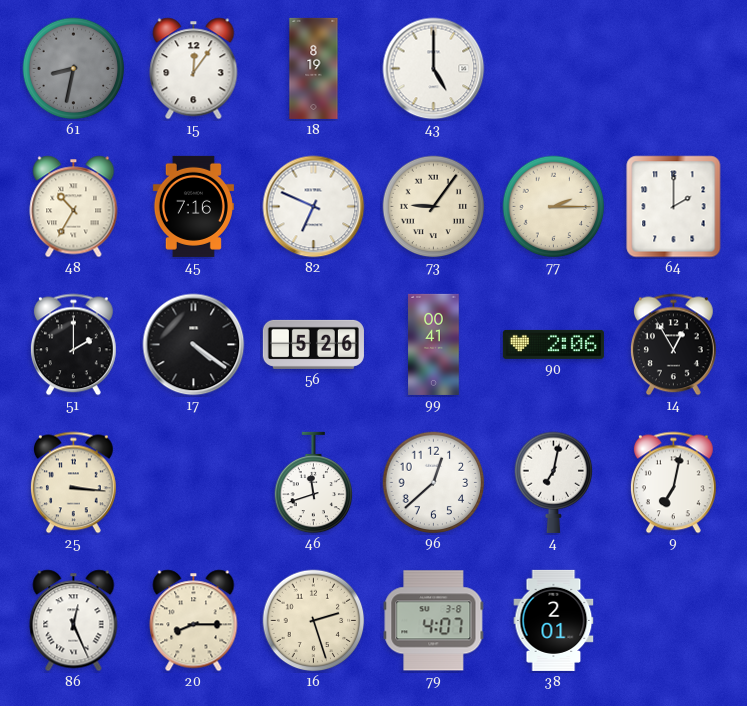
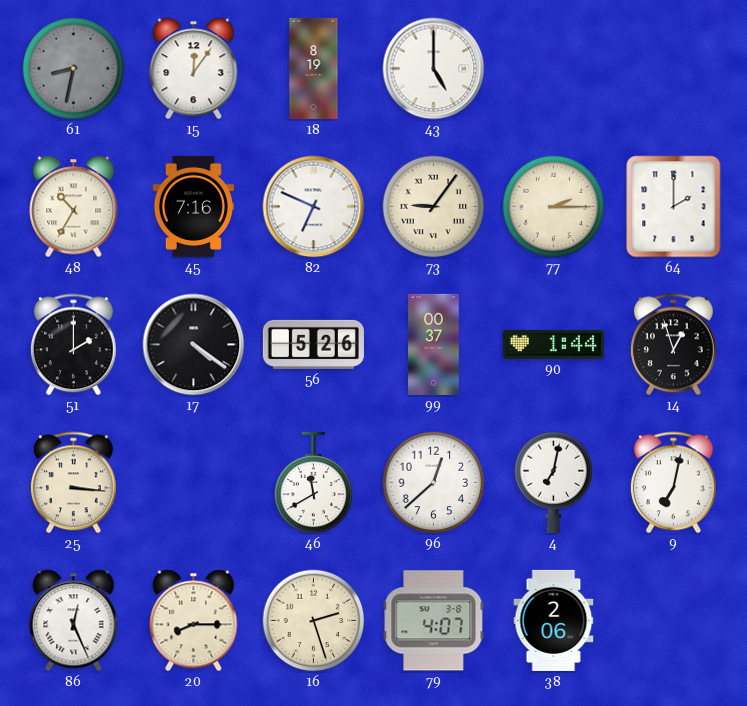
99: 00:41 -> 00:37 (434, 344)
90: 2:06 -> 1:44 (553, 344)
14: 12:55 -> 12:57 (673, 345)
46: 11:42 -> 11:40 (314, 483)
38: 2:01 -> 2:06 (554, 620)
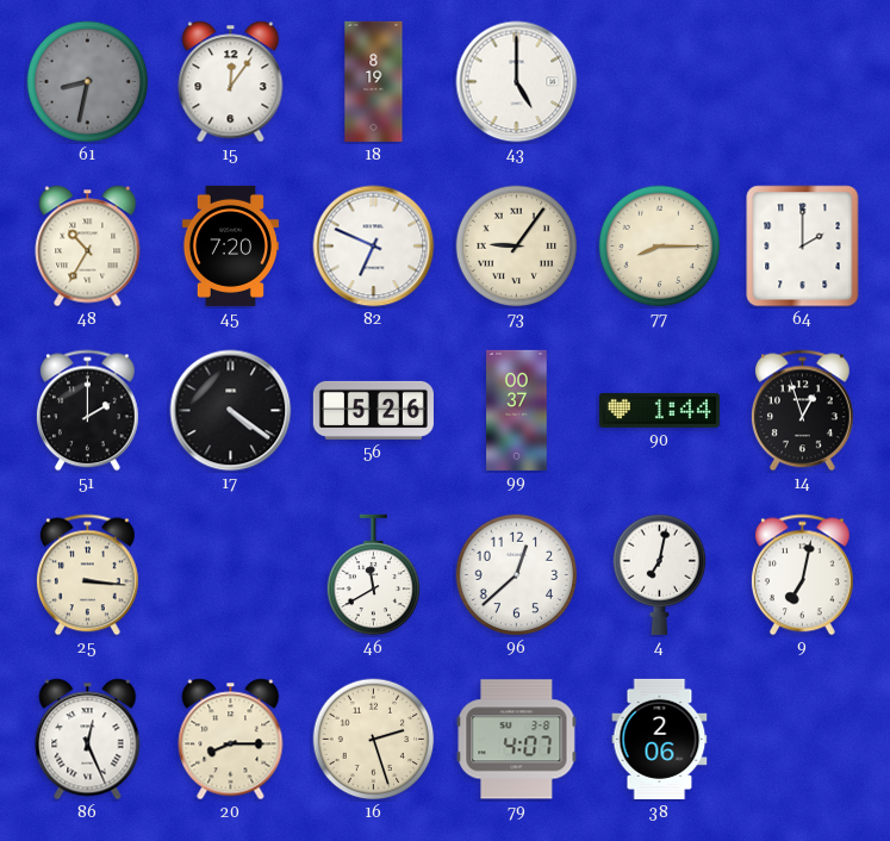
45: 7:16 -> 7:20 (230, 245)
77: 2:15 -> 8:15 (660, 247)
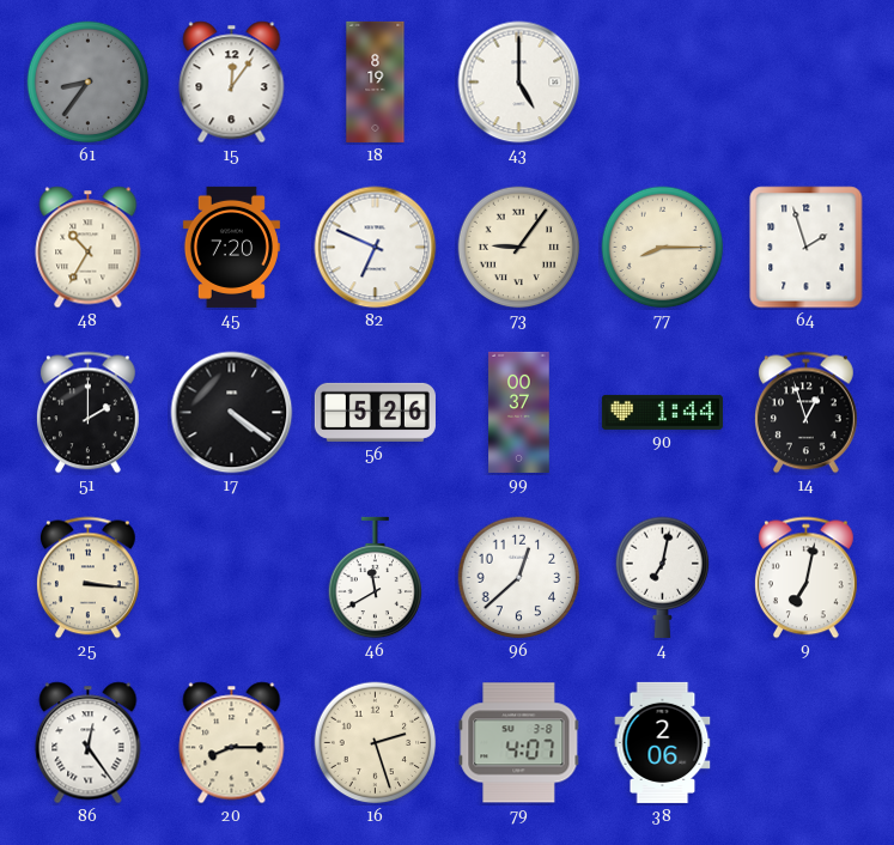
61: 8:32 -> 8:36 (89, 83)
64: 2:00 -> 1:57 (807, 248)
86: 12:26 -> 12:24 (89, 743)
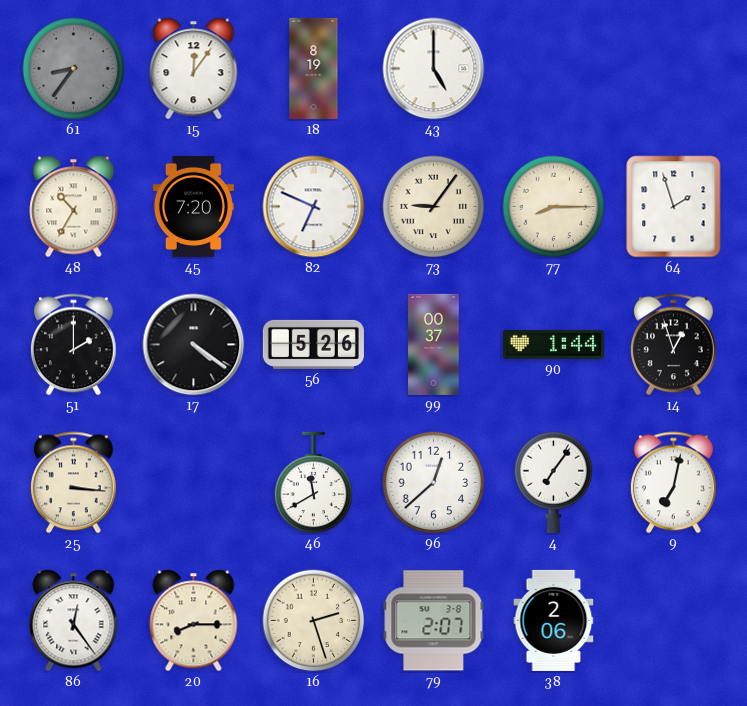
4: 7:02 -> 7:06 (554, 482)
79: 4:07 -> 2:07 (434, 621)
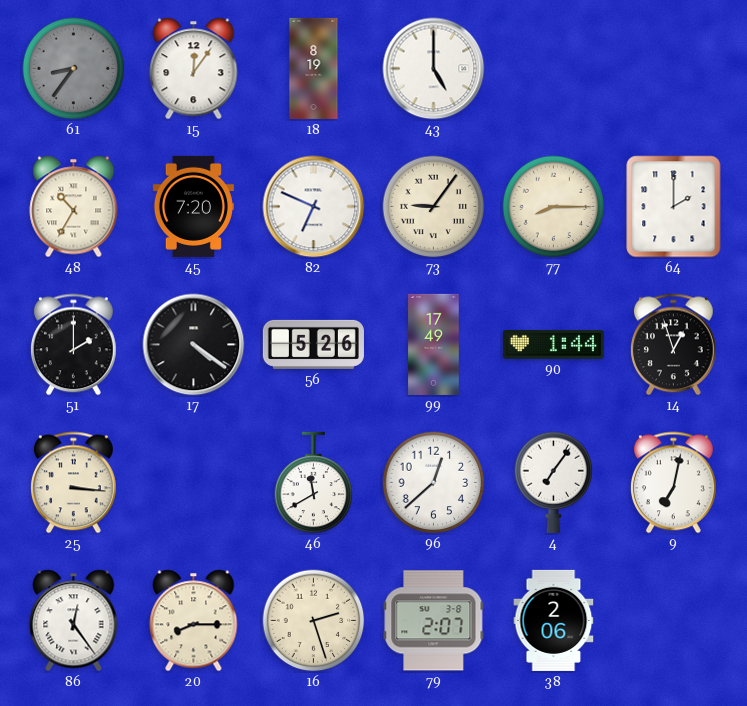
64: 1:57 -> 2:00 (674, 207)
99: 00:37 -> 17:49 (434, 344)
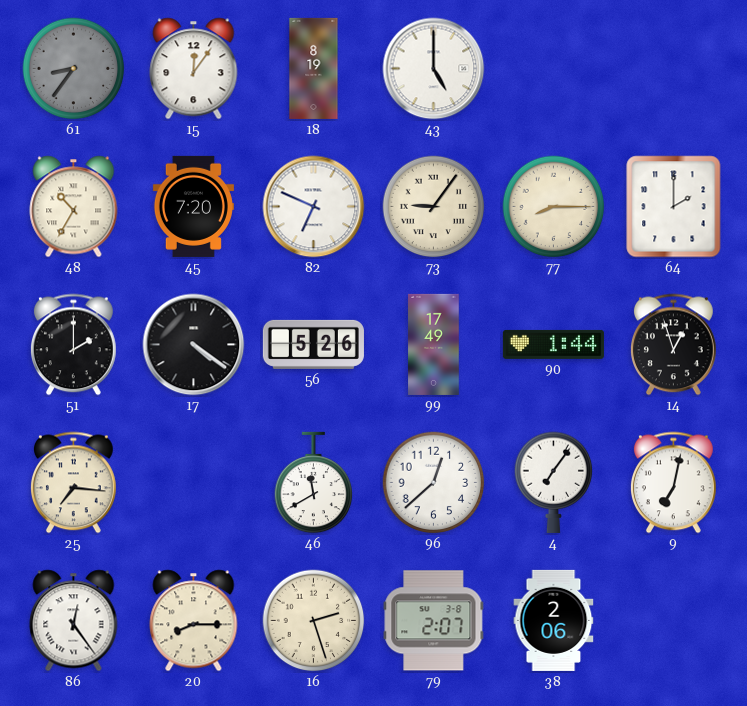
25: 3:16 -> 7:16 (73, 483)
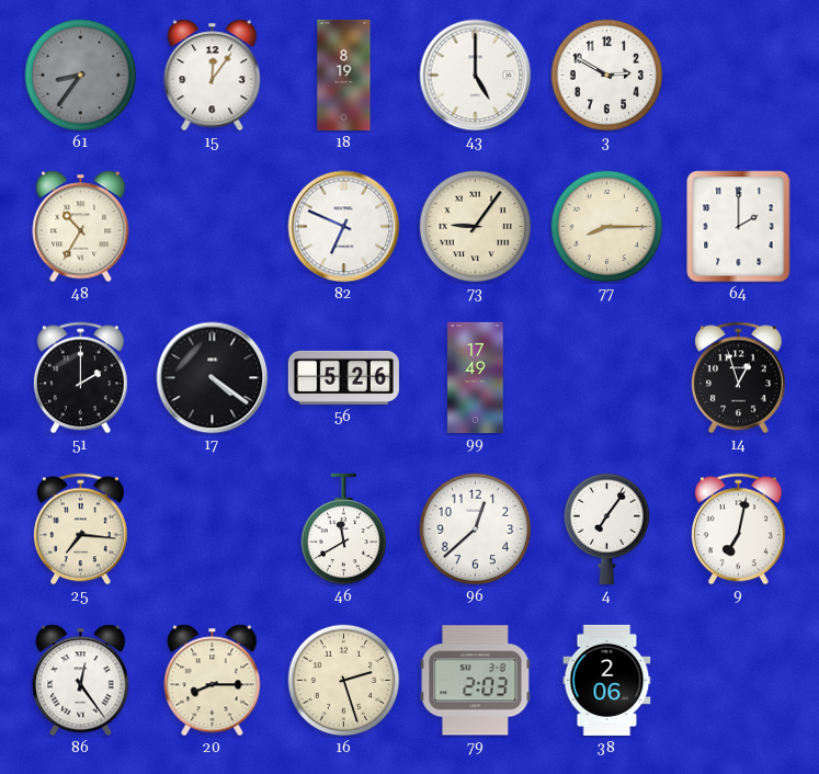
3: none -> 2:50 (607, 76)
45: 7:20 -> none (193, 206)
90: 1:44 -> none (553, 344)
79: 2:07 -> 2:03 (476, 681)
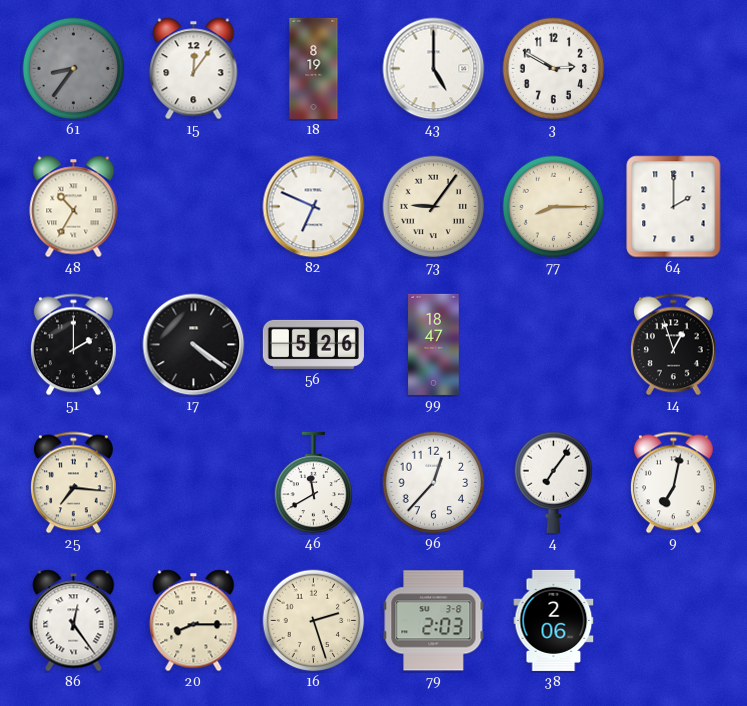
99: 17:49 -> 18:47 (434, 344)
96: 12:38 -> 12:37 (434, 483)
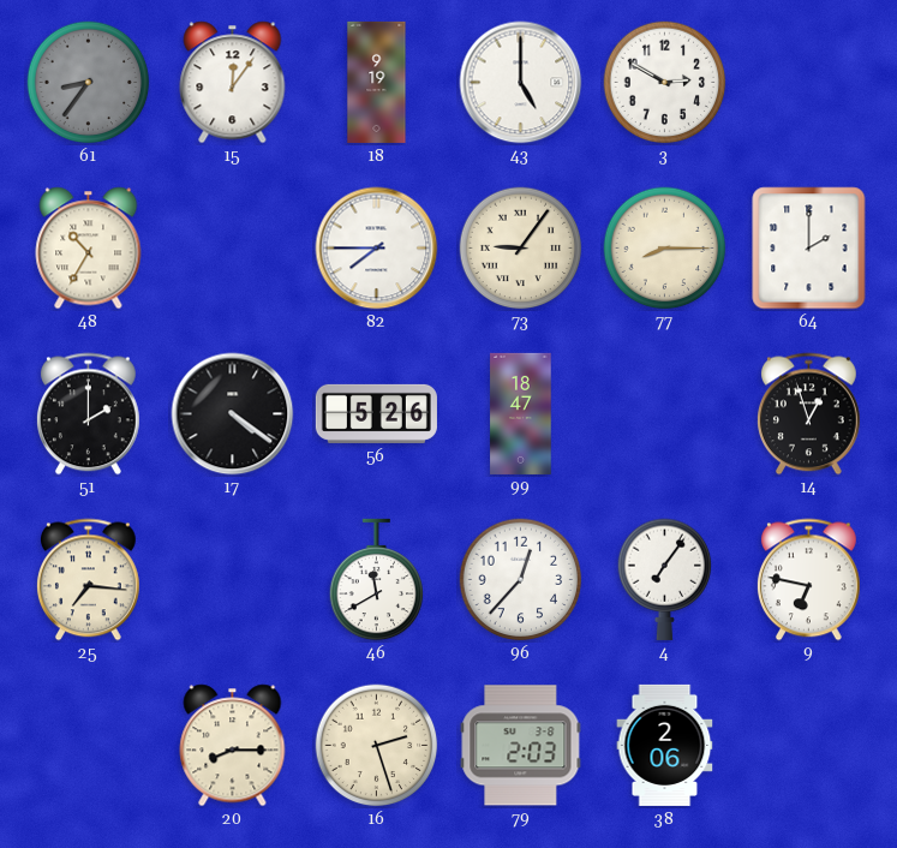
18: 8:19 -> 9:19 (377, 82)
82: 6:49 -> 7:45 (377, 249)
9: 7:02 -> 6:47 (808, 580)
86: 12:24 -> none (74, 621)
